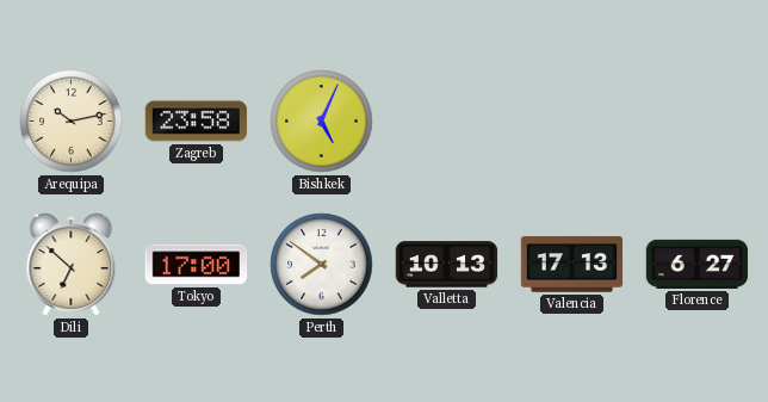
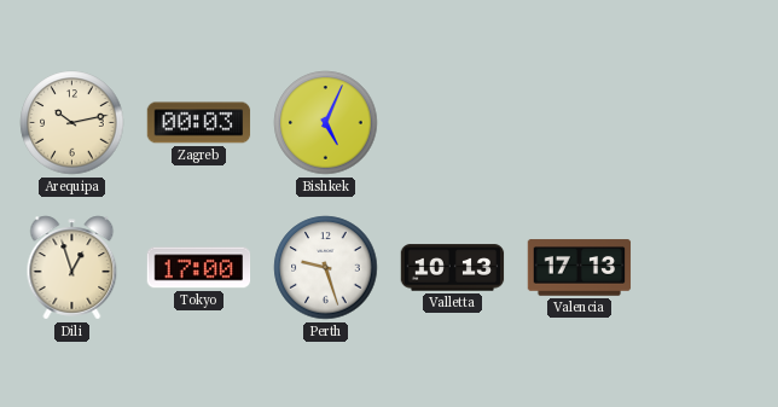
Zagreb: 23:58 -> 00:03 (199, 123)
Dili: 6:52 -> 12:57 (72, 268)
Perth: 7:51 -> 9:27 (326, 268)
Florence: 6:27 -> none (698, 264)
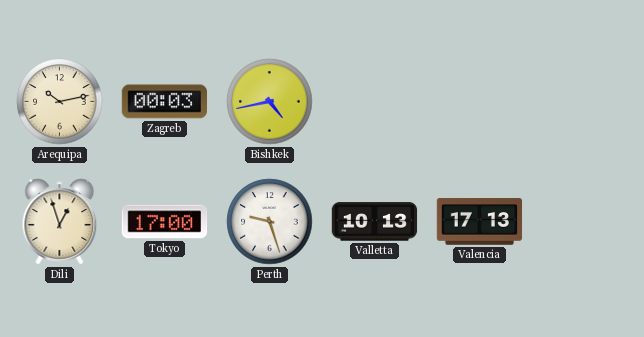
Bishkek: 5:04 -> 4:43 (270, 102)
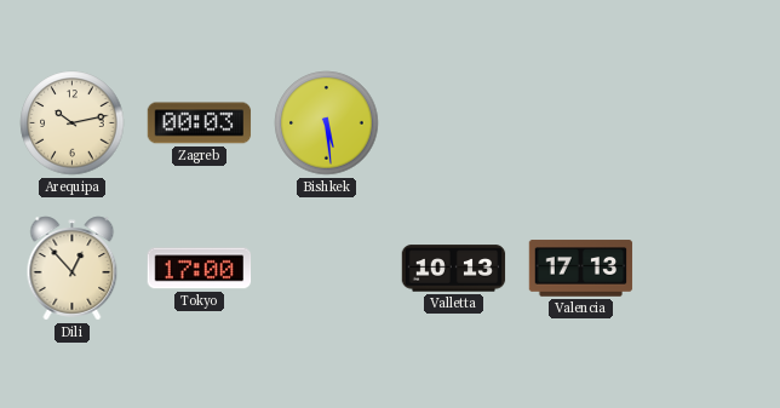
Bishkek: 4:43 -> 5:29 (327, 123)
Dili: 12:57 -> 12:53 (73, 269)
Perth: 9:27 -> none (270, 222)
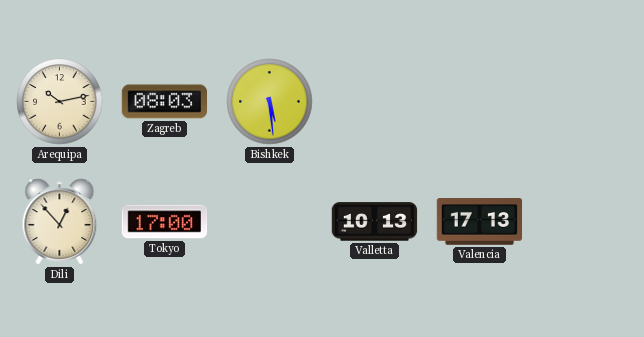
Zagreb: 00:03 -> 08:03 (165, 102)
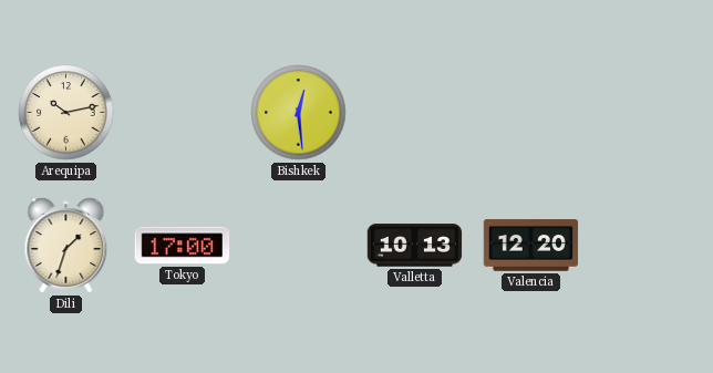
Zagreb: 08:03 -> none (165, 102)
Bishkek: 5:29 -> 12:29 (299, 113)
Dili: 12:53 -> 1:33 (66, 246)
Valencia: 17:13 -> 12:20 (531, 246)
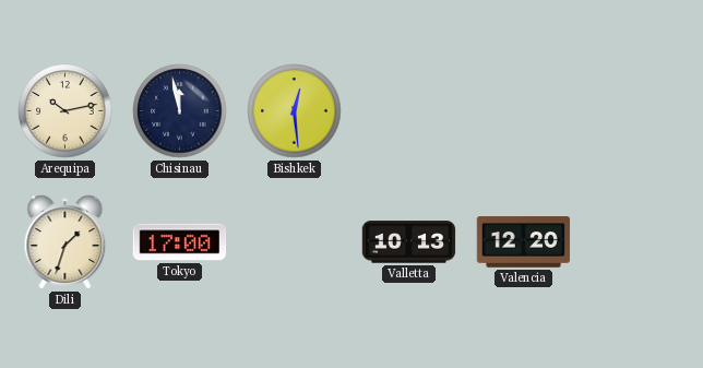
Chisinau: none -> 11:58 (180, 111)
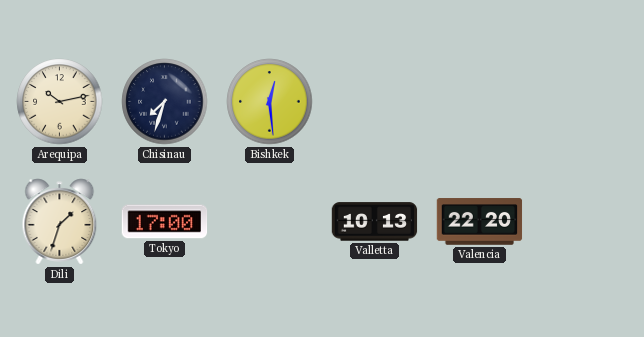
Chisinau: 11:58 -> 7:33 (165, 102)
Valencia: 12:20 -> 22:20 (480, 222)
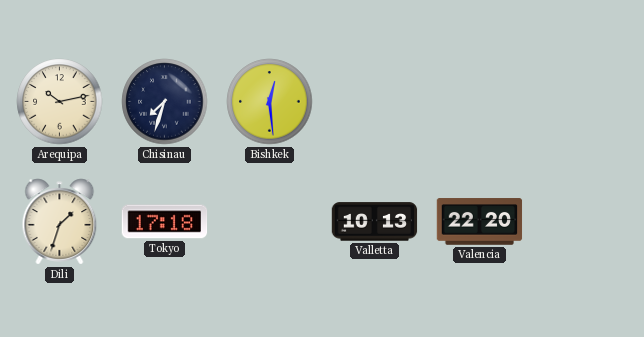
Tokyo: 17:00 -> 17:18 (165, 222)
